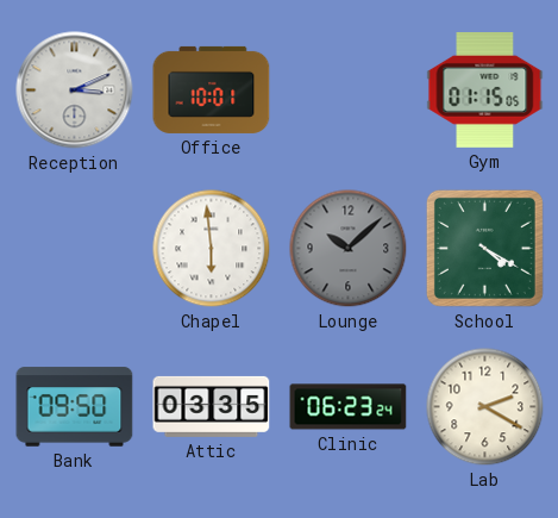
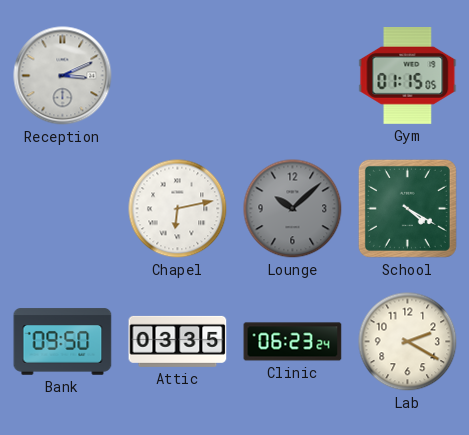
Office: 10:01 -> none (212, 89)
Chapel: 5:59 -> 6:13 (178, 209)
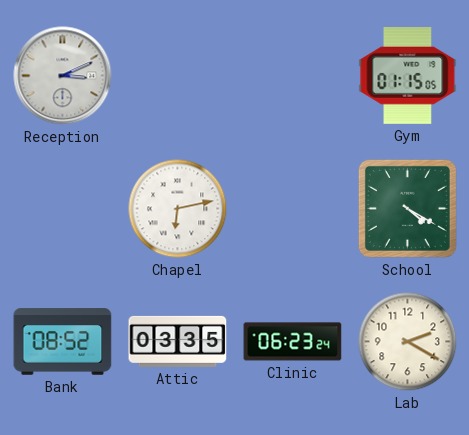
Lounge: 10:08 -> none (293, 209)
Bank: 09:50 -> 08:52 (63, 342)
